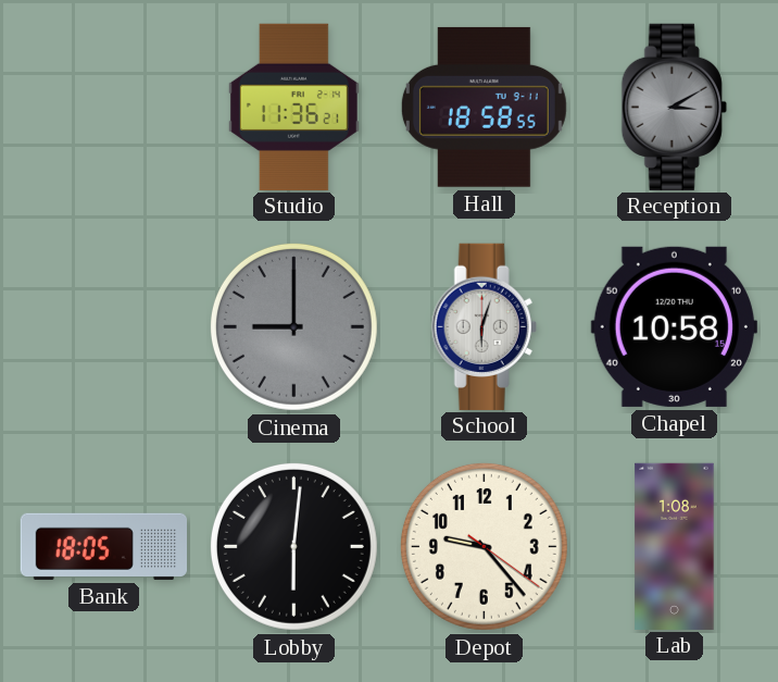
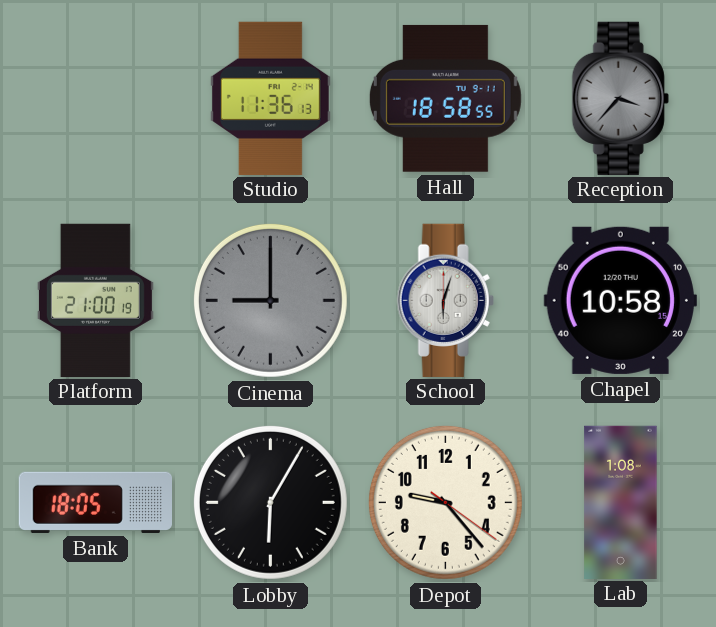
Studio: 11:36:21 -> 11:36:13 (270, 98)
Reception: 3:10 -> 3:37 (620, 98)
Platform: none -> 21:00 (95, 300)
Lobby: 6:01 -> 6:05 (270, 502)
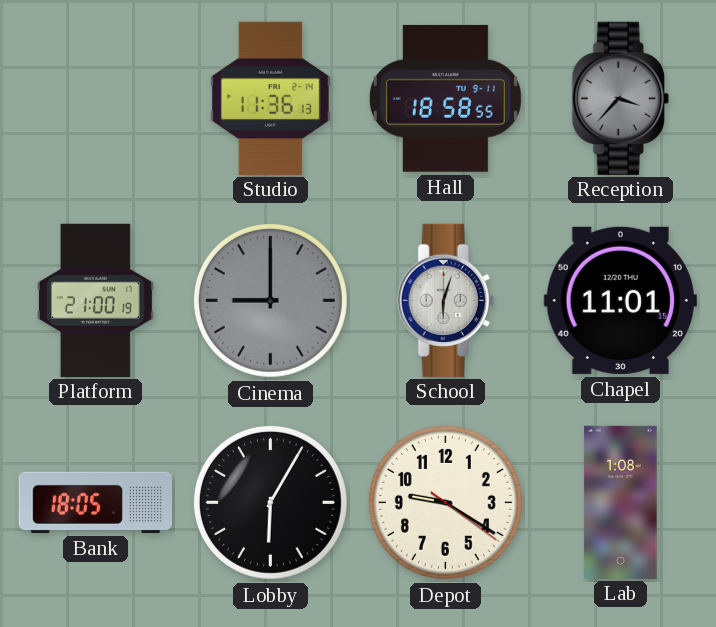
Chapel: 10:58 -> 11:01 (620, 300)
Depot: 9:23 -> 9:20 (445, 502)
